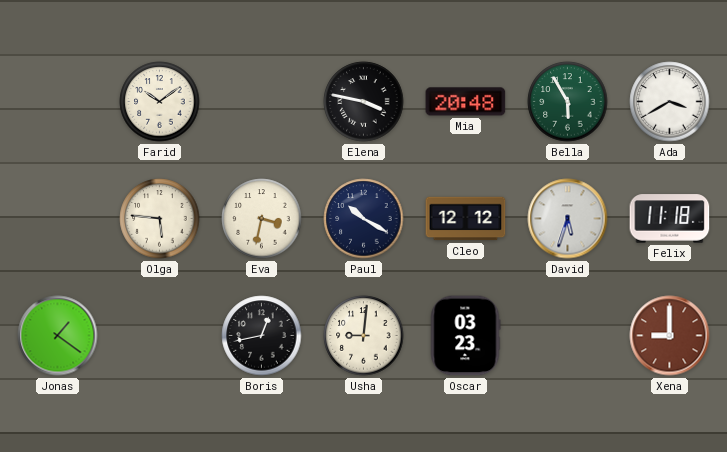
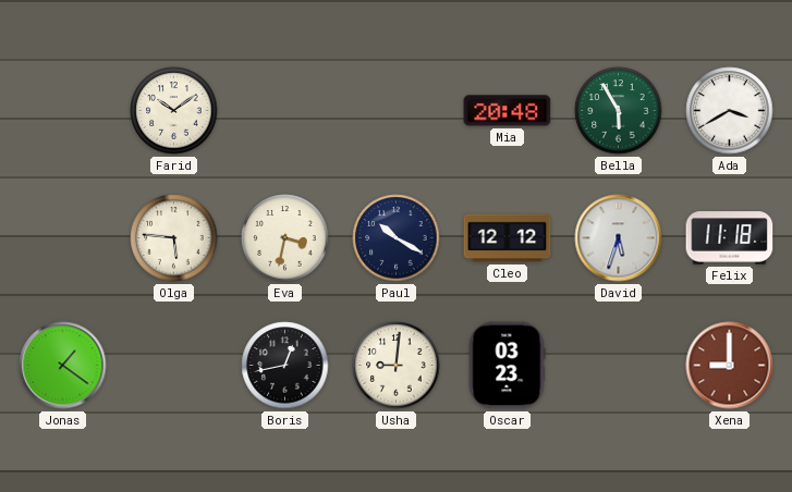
Elena: 3:47 -> none (364, 102)
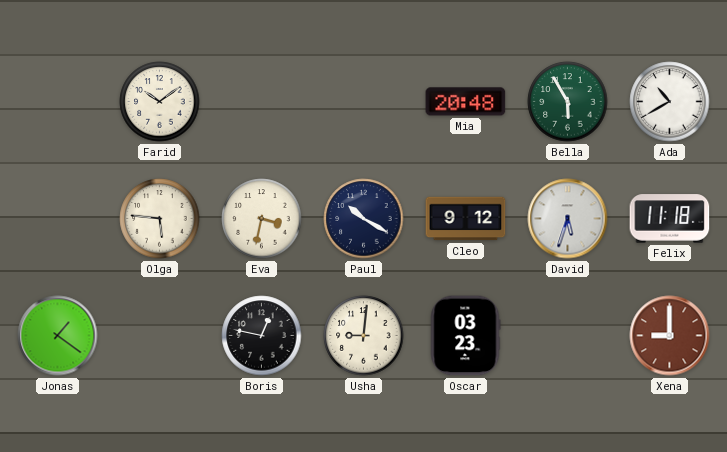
Ada: 3:40 -> 10:40 (670, 102)
Cleo: 12:12 -> 9:12 (466, 219)
Boris: 12:43 -> 12:47 (262, 336)
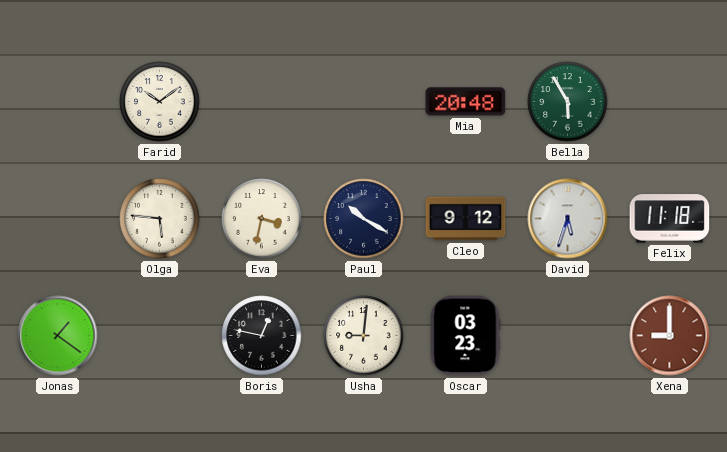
Ada: 10:40 -> none (670, 102)
